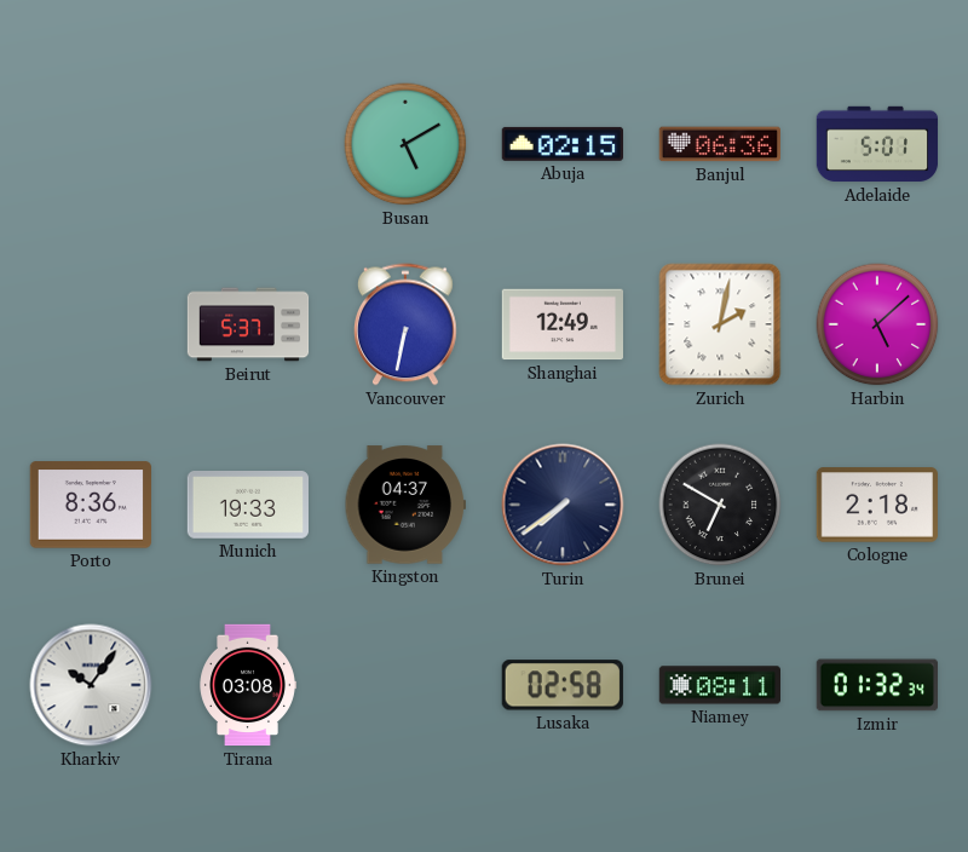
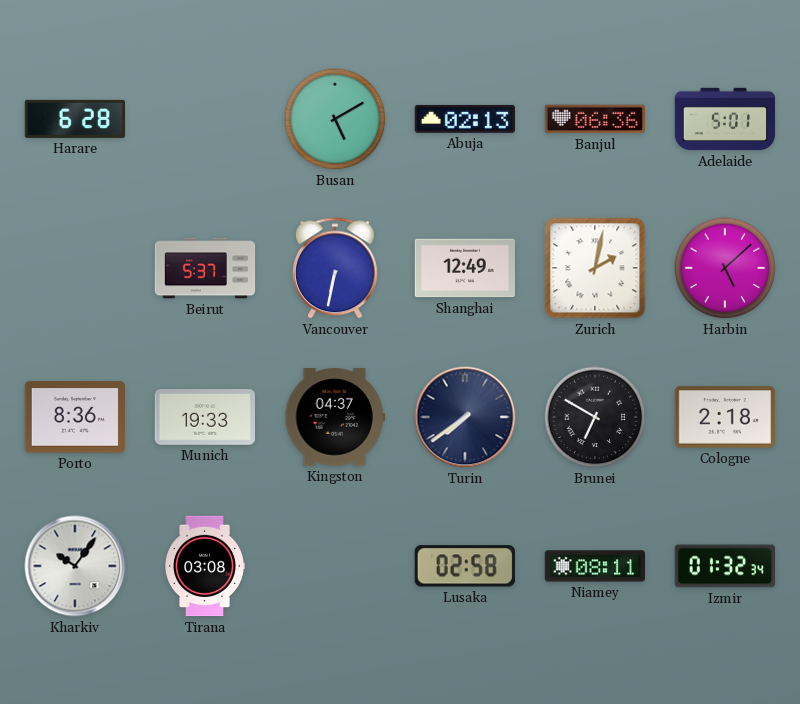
Harare: none -> 6:28 (75, 119)
Abuja: 02:15 -> 02:13 (464, 119)
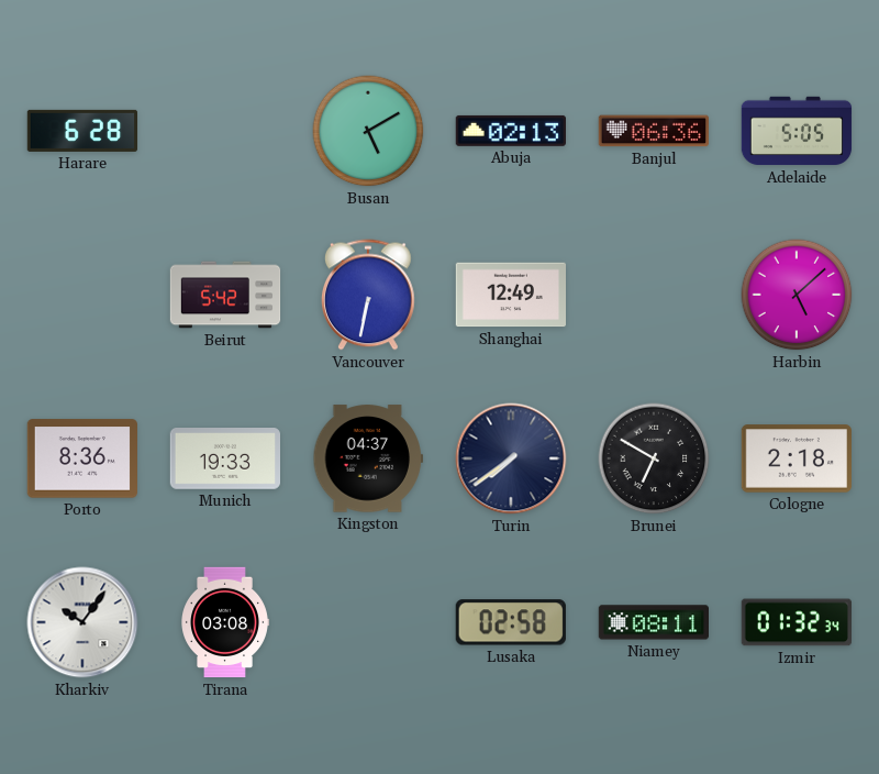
Adelaide: 5:01 -> 5:05 (797, 131)
Beirut: 5:37 -> 5:42 (225, 295)
Zurich: 2:02 -> none (595, 268)
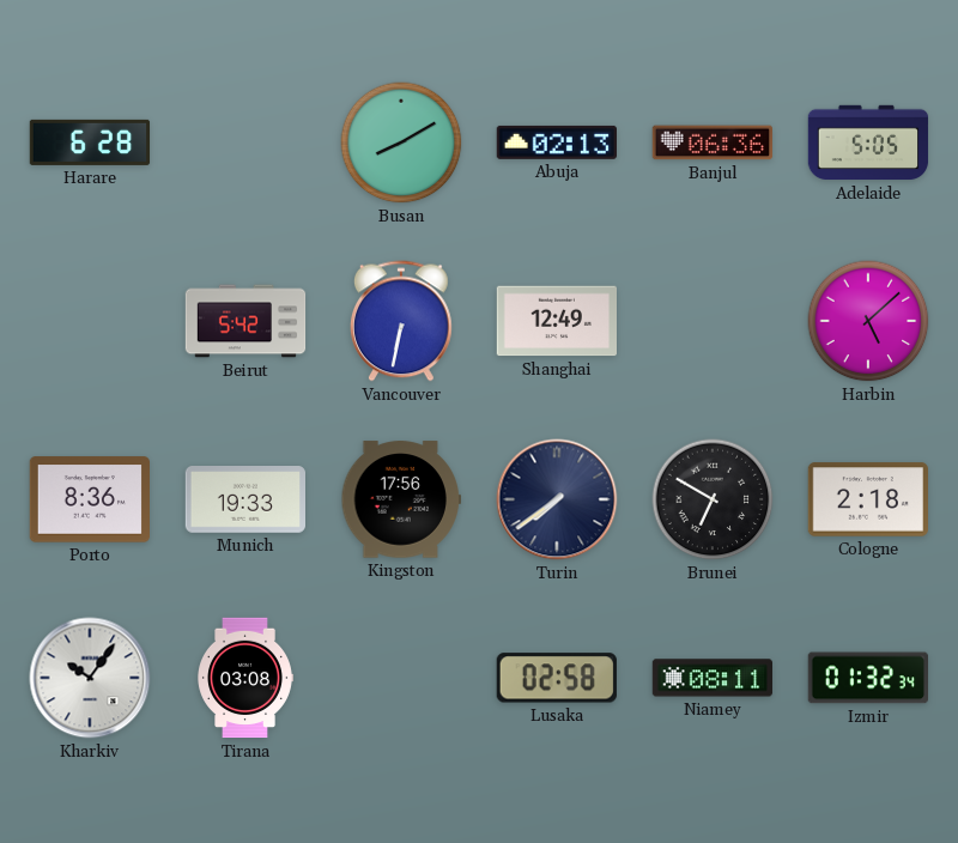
Busan: 5:10 -> 8:10 (401, 142)
Kingston: 04:37 -> 17:56 (400, 499)
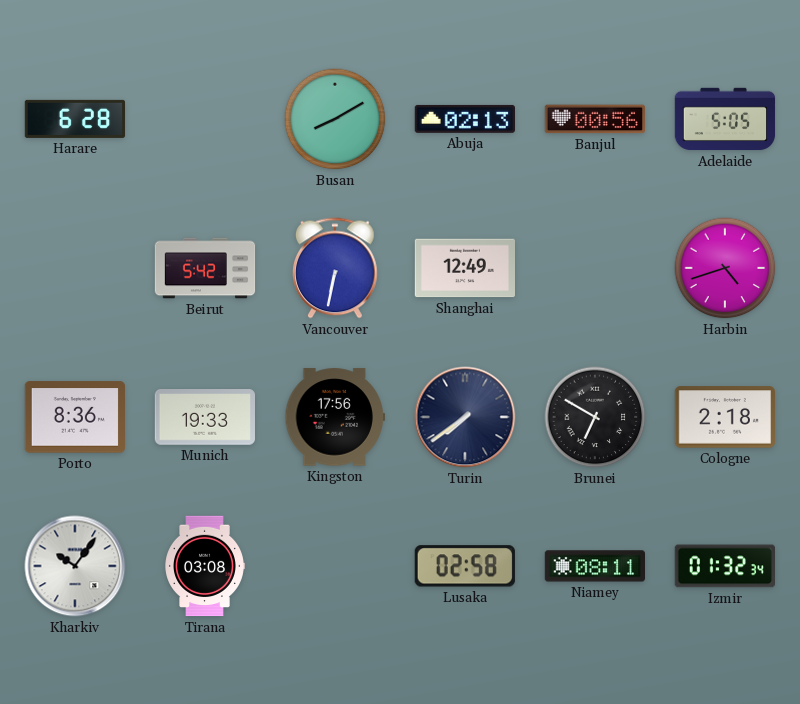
Banjul: 06:36 -> 00:56 (594, 119)
Harbin: 5:08 -> 4:42 (725, 268)
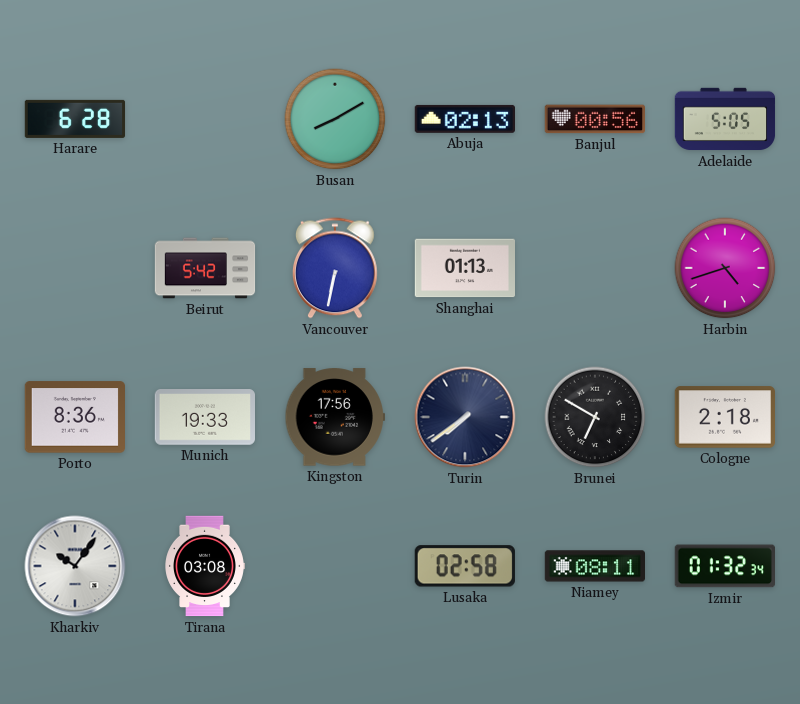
Shanghai: 12:49 -> 01:13 (465, 268)
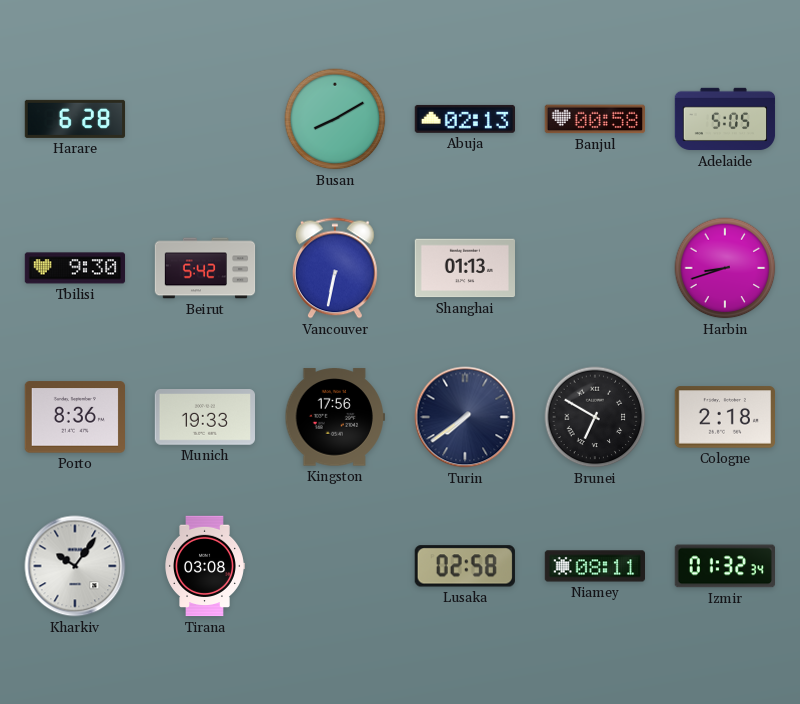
Banjul: 00:56 -> 00:58 (594, 119)
Tbilisi: none -> 9:30 (75, 268)
Harbin: 4:42 -> 8:42 (725, 268)
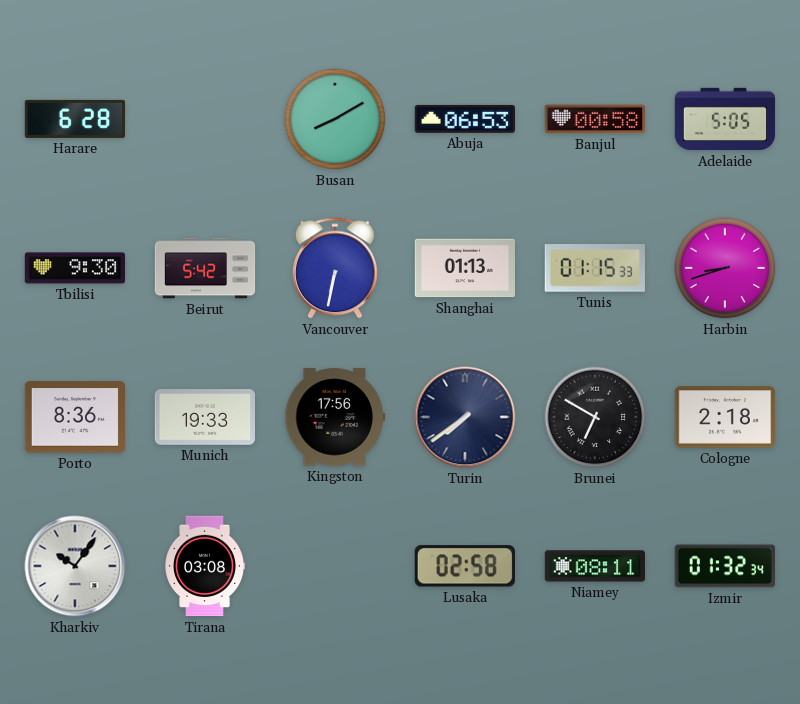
Abuja: 02:13 -> 06:53 (464, 119)
Tunis: none -> 01:15 (595, 269)
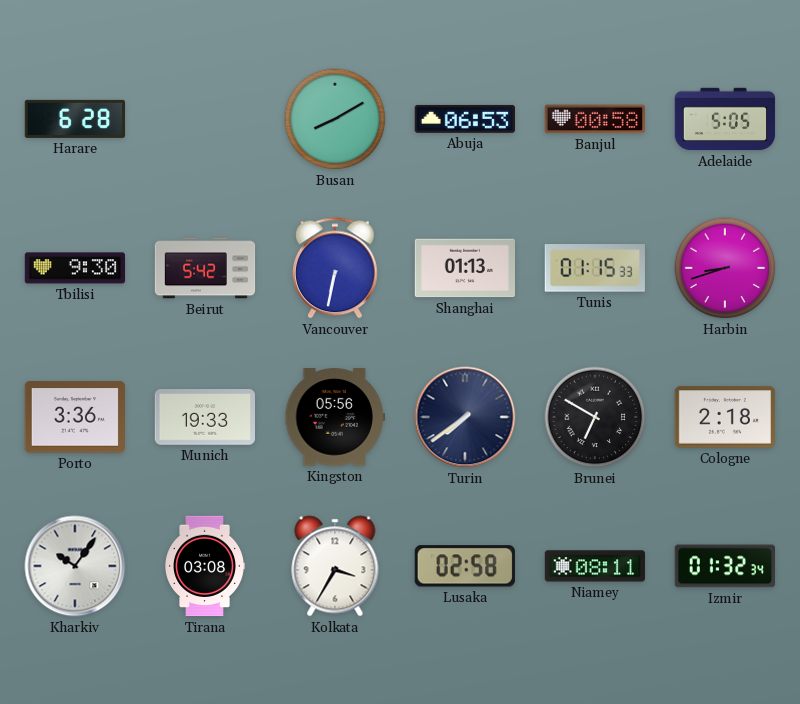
Porto: 8:36 -> 3:36 (74, 417)
Kingston: 17:56 -> 05:56 (334, 417)
Kolkata: none -> 3:35 (335, 566)
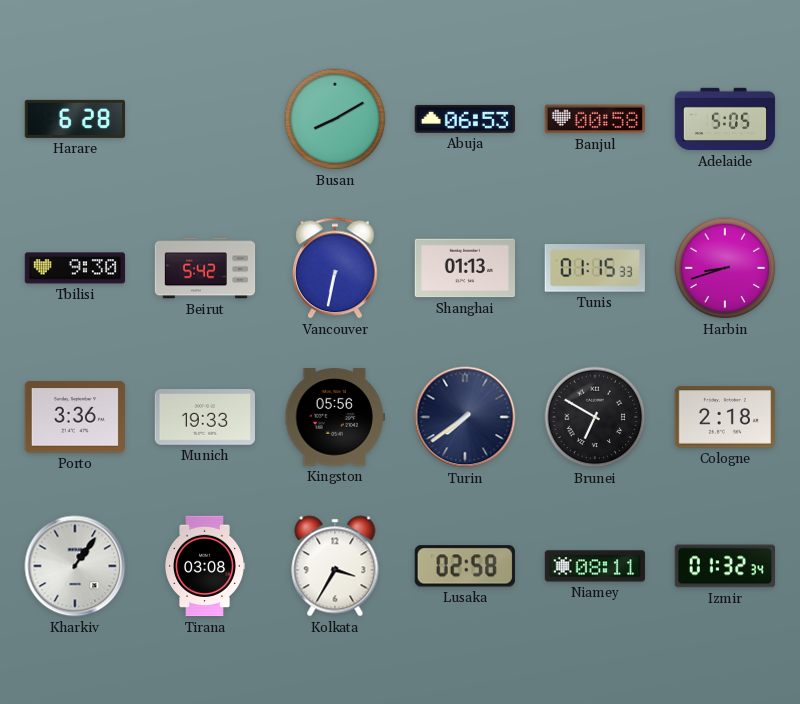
Kharkiv: 10:06 -> 1:06 (75, 566)
